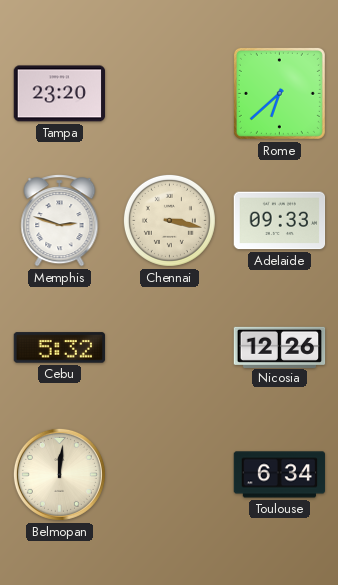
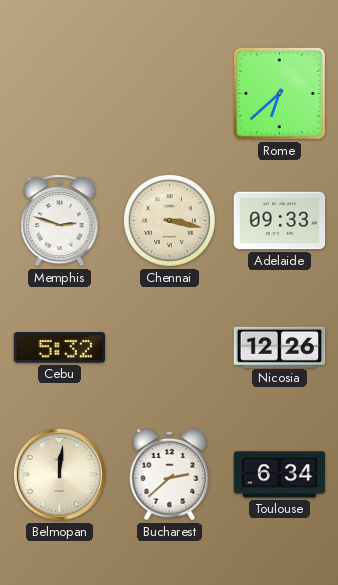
Tampa: 23:20 -> none (60, 94)
Bucharest: none -> 2:38 (170, 474)
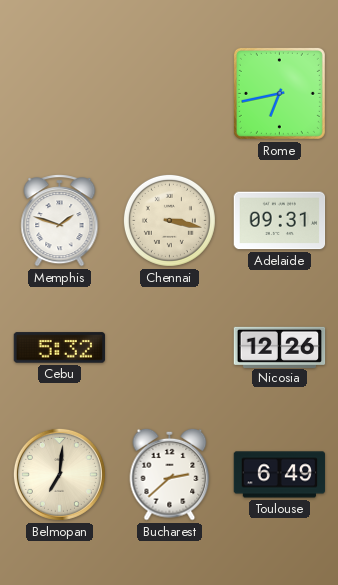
Rome: 6:38 -> 6:43 (279, 93)
Memphis: 2:48 -> 1:48 (60, 221)
Adelaide: 09:33 -> 09:31 (280, 221)
Belmopan: 12:01 -> 7:01 (59, 474)
Toulouse: 6:34 -> 6:49 (280, 475)
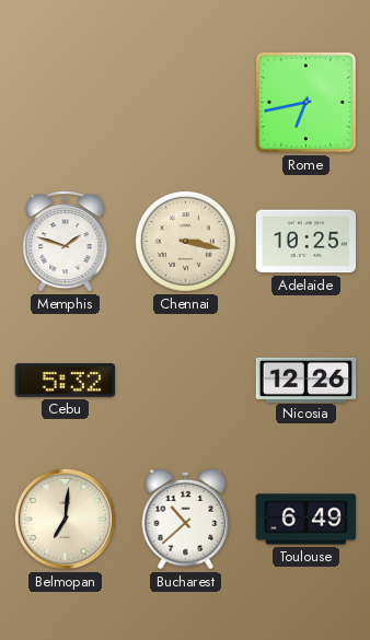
Adelaide: 09:31 -> 10:25 (307, 242)
Bucharest: 2:38 -> 10:38 (186, 519)
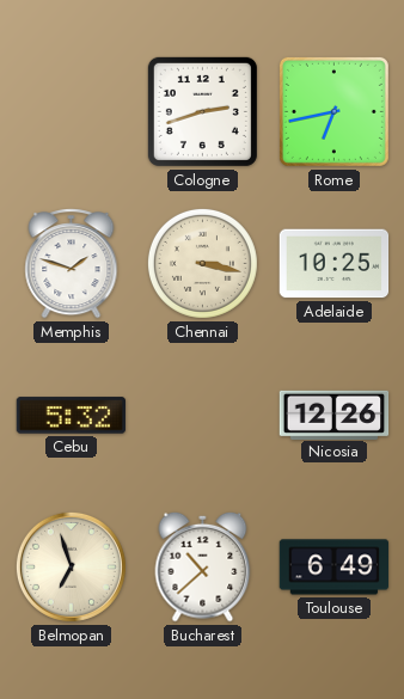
Cologne: none -> 2:42 (202, 111)
Belmopan: 7:01 -> 6:57 (71, 566)
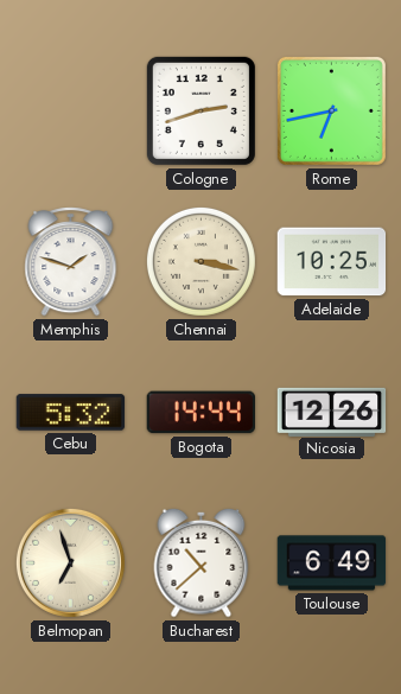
Bogota: none -> 14:44 (200, 413)
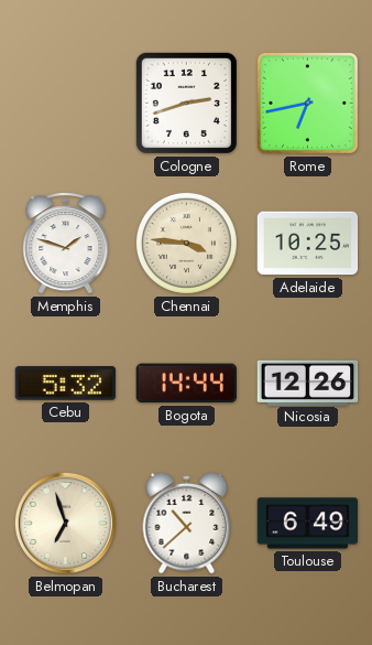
Chennai: 3:17 -> 3:46 (186, 243)
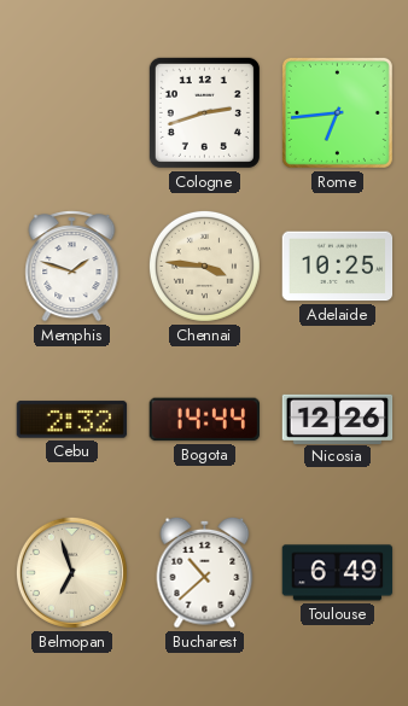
Rome: 6:43 -> 6:44 (337, 112)
Cebu: 5:32 -> 2:32 (72, 420)
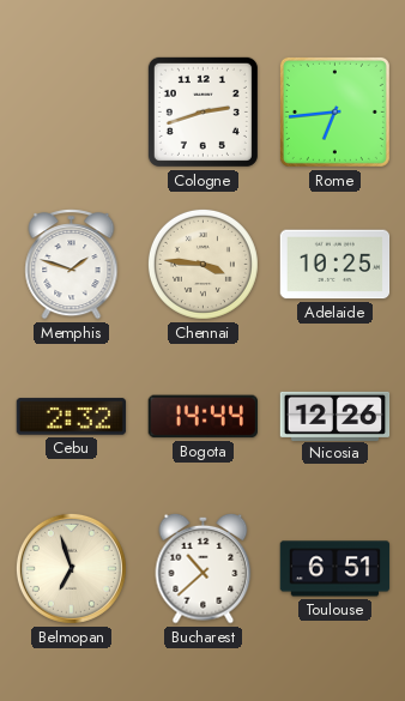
Toulouse: 6:49 -> 6:51 (336, 569)
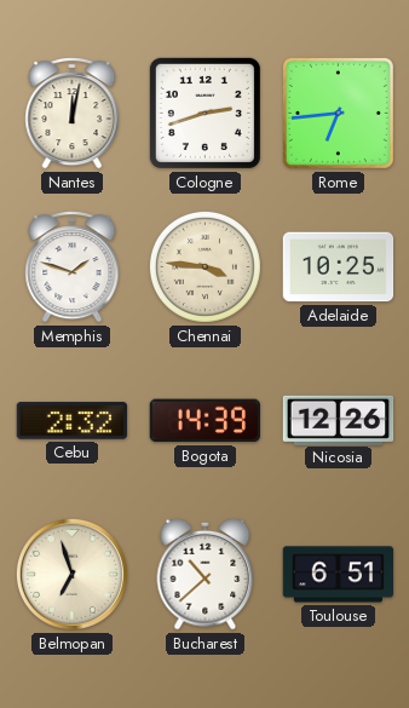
Nantes: none -> 12:02 (73, 114)
Bogota: 14:44 -> 14:39 (204, 421)
